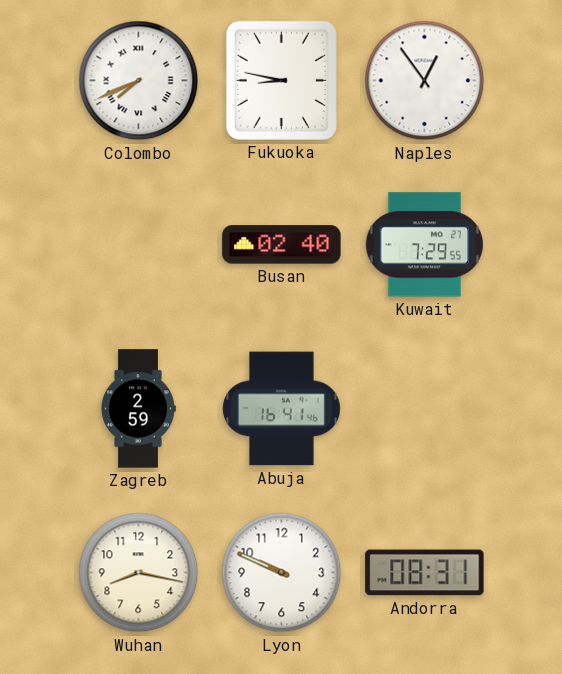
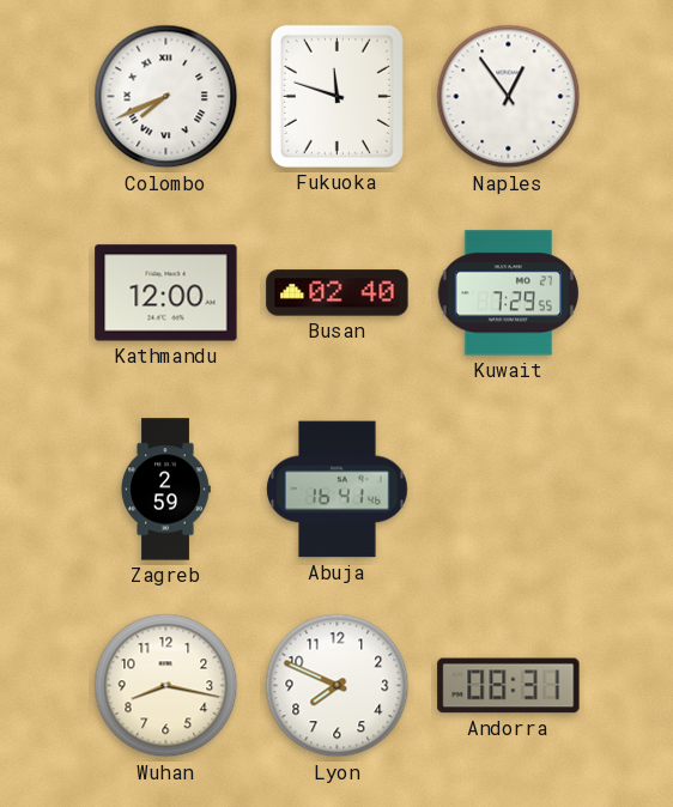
Fukuoka: 8:47 -> 11:48 (336, 96)
Kathmandu: none -> 12:00 (166, 293)
Lyon: 9:49 -> 7:49 (338, 686)
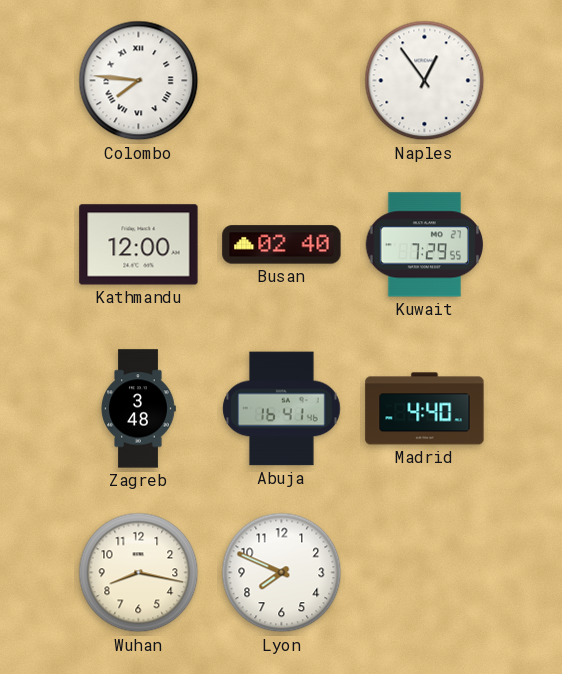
Colombo: 7:41 -> 7:46 (139, 81)
Fukuoka: 11:48 -> none (336, 96)
Zagreb: 2:59 -> 3:48 (138, 409)
Madrid: none -> 4:40 (425, 409)
Andorra: 08:31 -> none (509, 686)
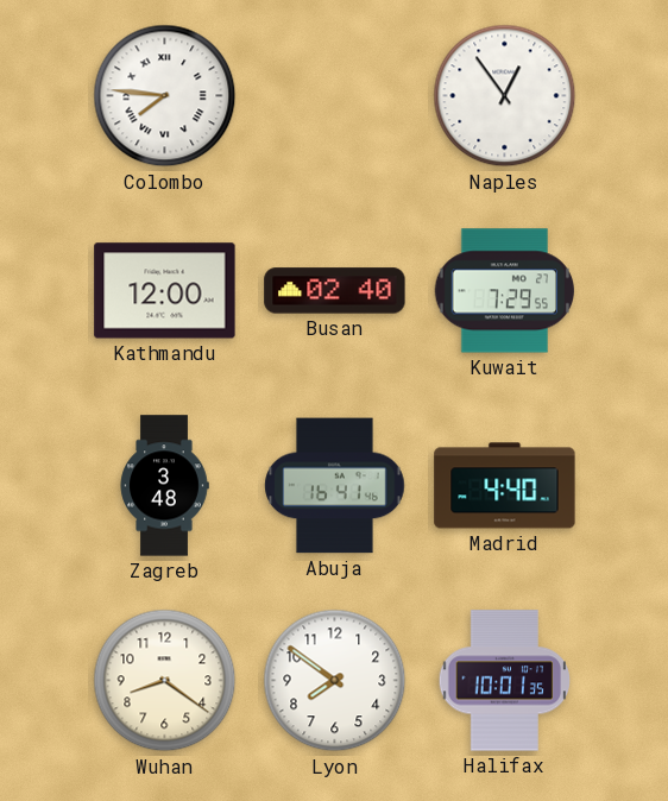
Wuhan: 8:17 -> 8:21 (165, 681)
Lyon: 7:49 -> 7:51 (335, 681)
Halifax: none -> 10:01 (505, 681)
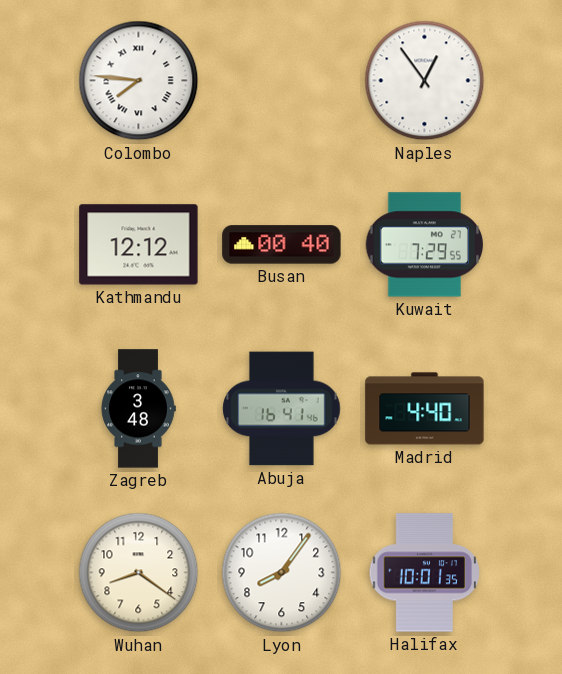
Kathmandu: 12:00 -> 12:12 (139, 245)
Busan: 02:40 -> 00:40 (282, 245)
Lyon: 7:51 -> 8:06 (282, 573)
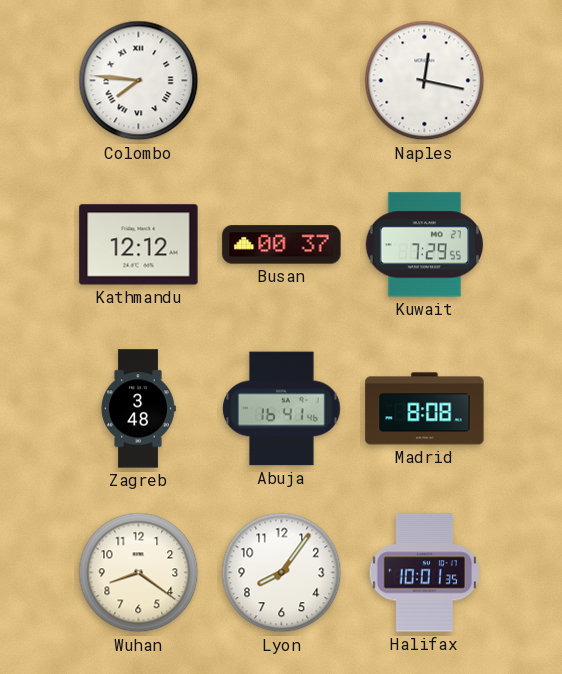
Naples: 12:54 -> 12:17 (425, 81)
Busan: 00:40 -> 00:37 (282, 245)
Madrid: 4:40 -> 8:08 (425, 409)
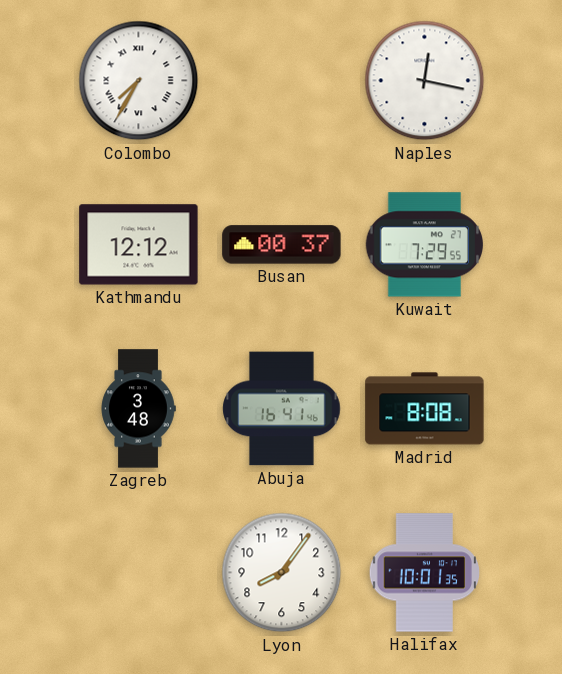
Colombo: 7:46 -> 7:35 (139, 81)
Wuhan: 8:21 -> none (139, 573)
